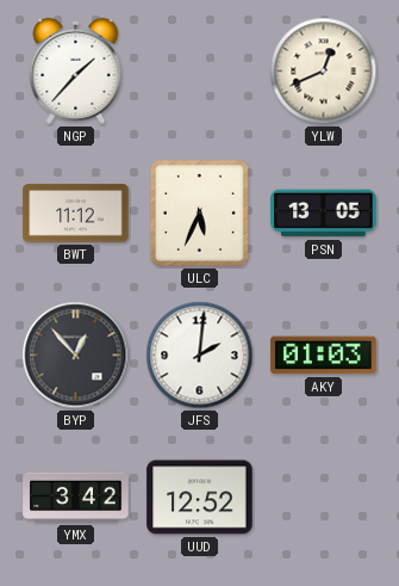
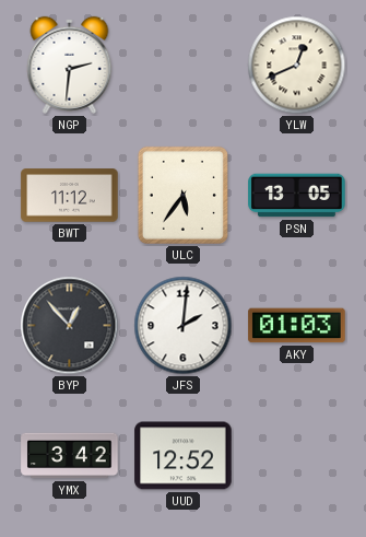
NGP: 1:37 -> 2:31 (70, 65)
ULC: 5:34 -> 5:36 (182, 195)
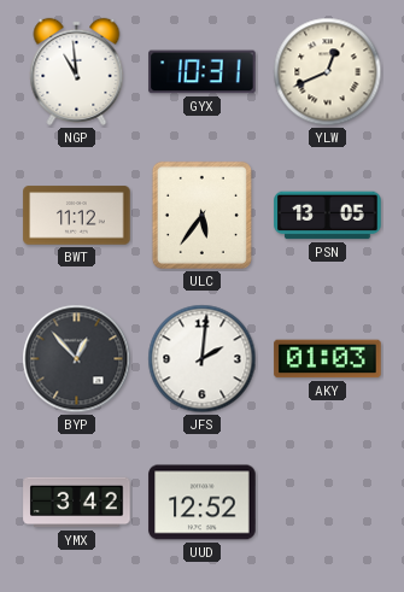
NGP: 2:31 -> 10:59 (77, 71)
GYX: none -> 10:31 (203, 72)
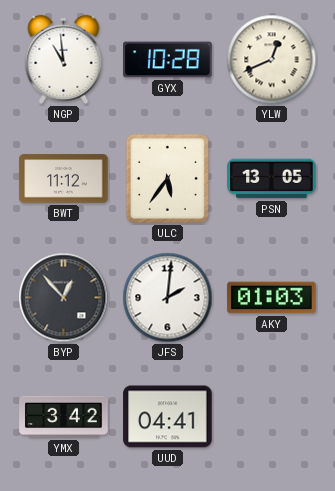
GYX: 10:31 -> 10:28 (168, 60)
UUD: 12:52 -> 04:41 (168, 417)
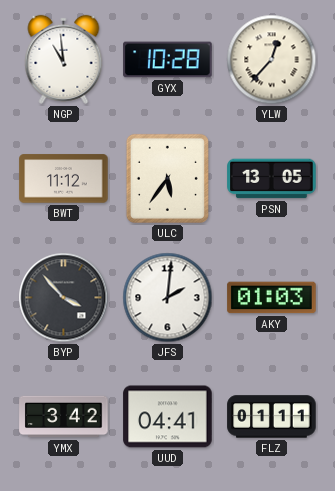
YLW: 12:41 -> 12:37 (272, 60)
BYP: 12:53 -> 3:53 (64, 298)
FLZ: none -> 01:11 (272, 417)
